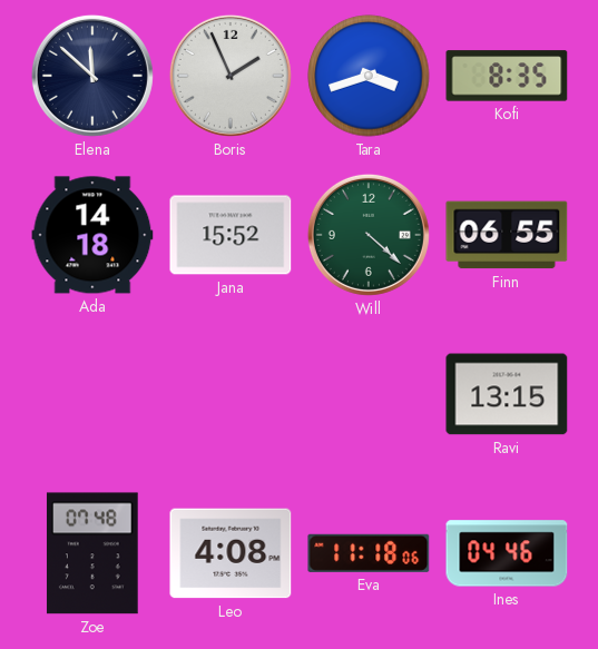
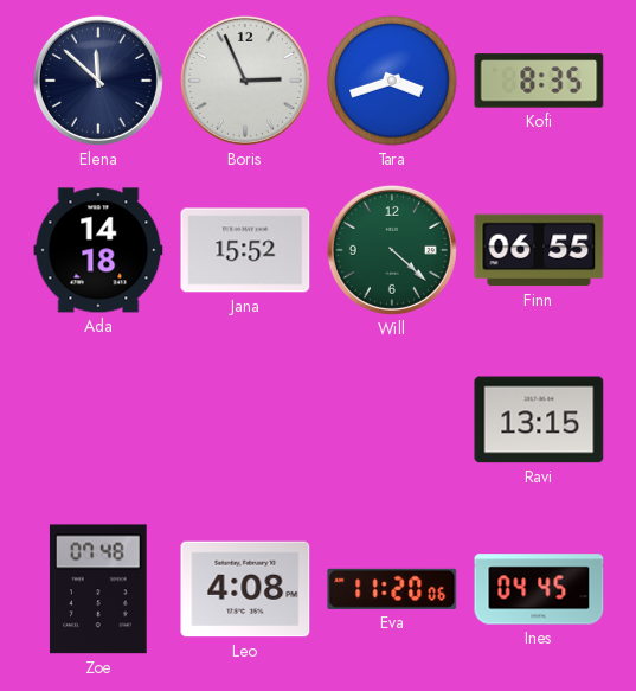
Boris: 1:56 -> 2:56 (245, 81)
Eva: 11:18 -> 11:20 (392, 589)
Ines: 04:46 -> 04:45 (539, 589)
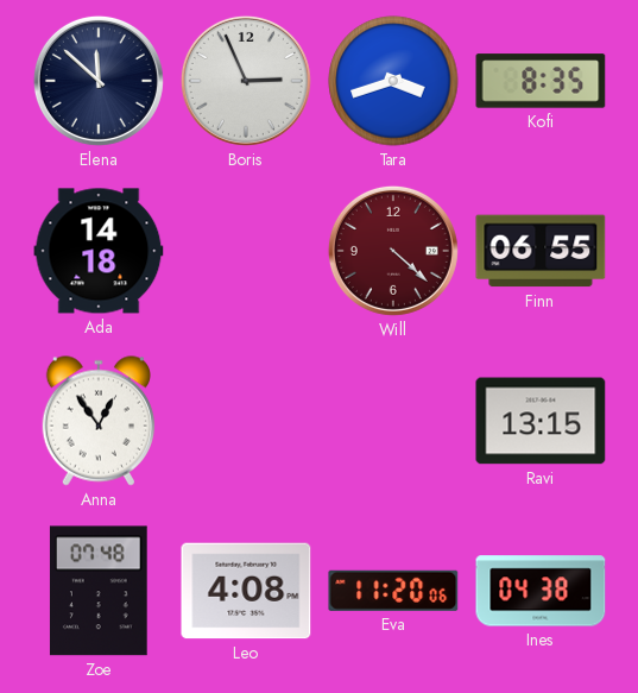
Jana: 15:52 -> none (245, 250)
Will dial: green -> burgundy (393, 251)
Anna: none -> 12:54 (97, 421)
Ines: 04:45 -> 04:38 (541, 591)
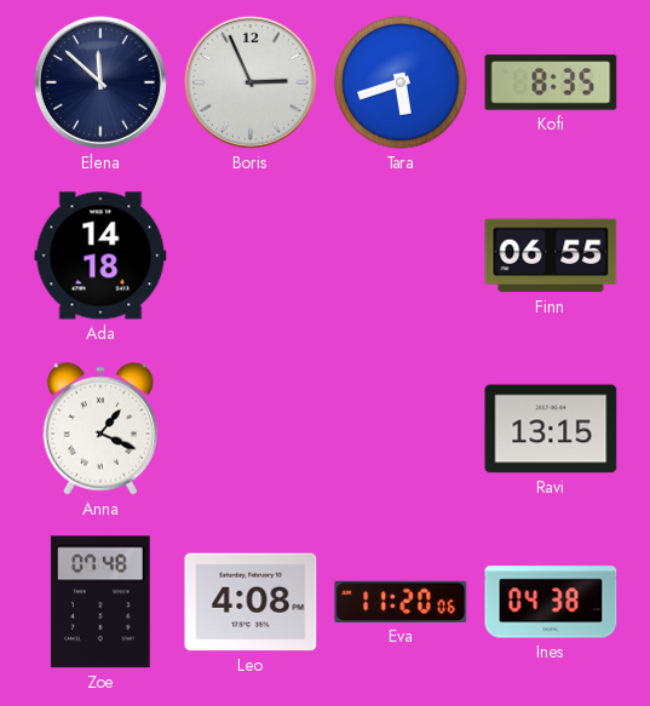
Tara: 3:42 -> 5:42 (401, 82)
Will: 4:22 -> none (393, 251)
Anna: 12:54 -> 1:19 (99, 429)
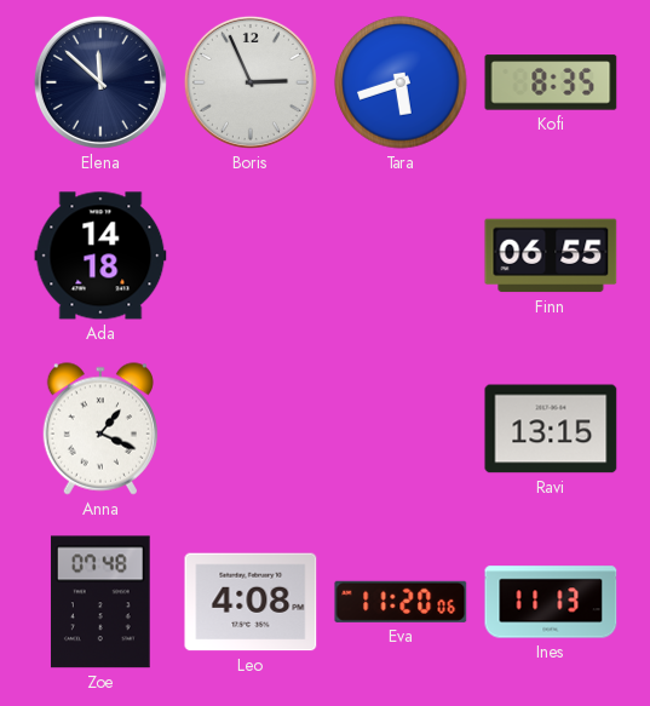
Ines: 04:38 -> 11:13 (551, 602)
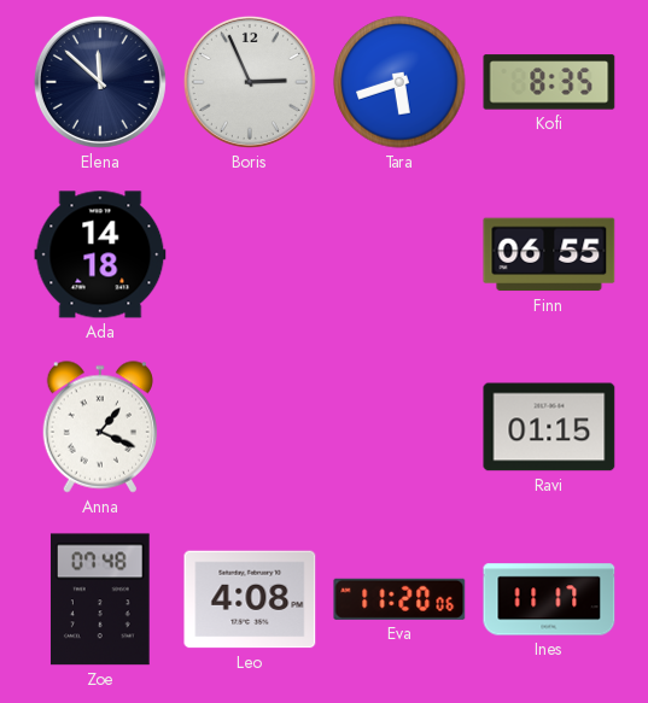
Ravi: 13:15 -> 01:15 (549, 427)
Ines: 11:13 -> 11:17 (549, 599)
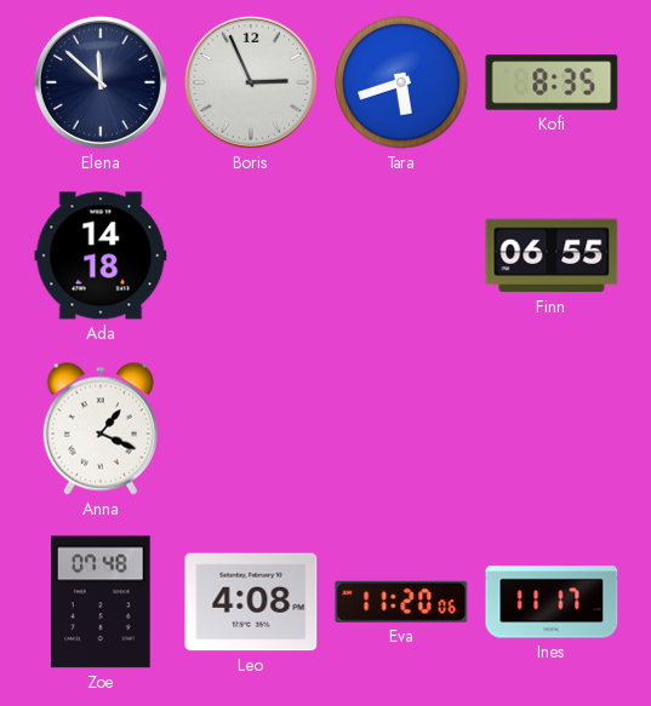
Ravi: 01:15 -> none (549, 427)
